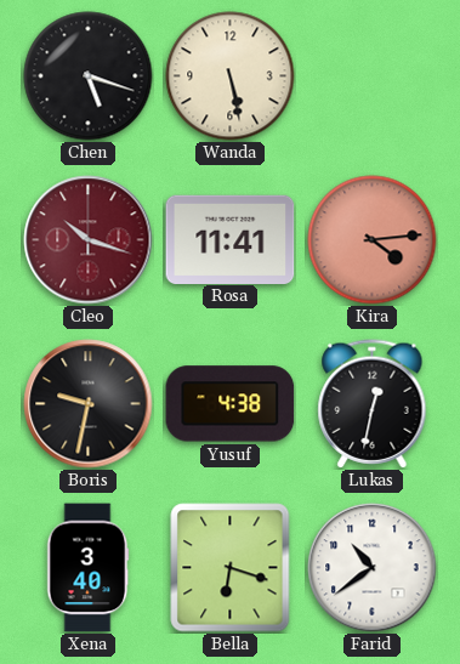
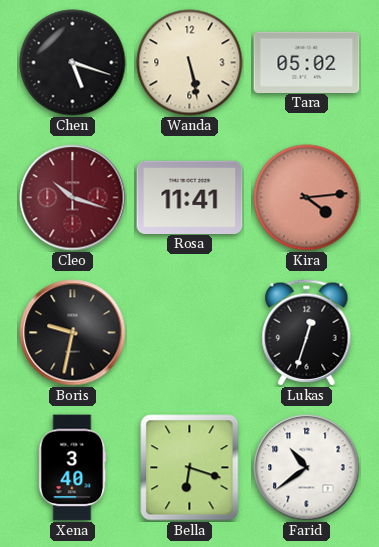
Tara: none -> 05:02 (307, 62)
Yusuf: 4:38 -> none (231, 404)
Lukas: 12:32 -> 12:33 (307, 333)
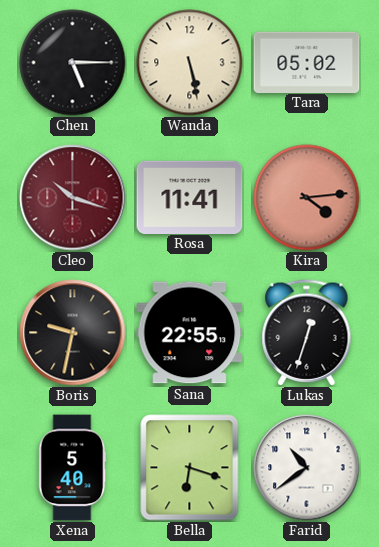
Chen: 5:18 -> 5:15 (73, 63)
Sana: none -> 22:55 (190, 333)
Xena: 3:40 -> 5:40 (72, 468)
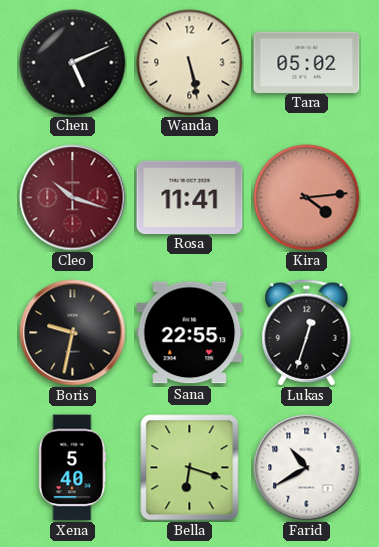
Chen: 5:15 -> 5:11 (73, 63)
Farid: 10:39 -> 10:40 (307, 468)
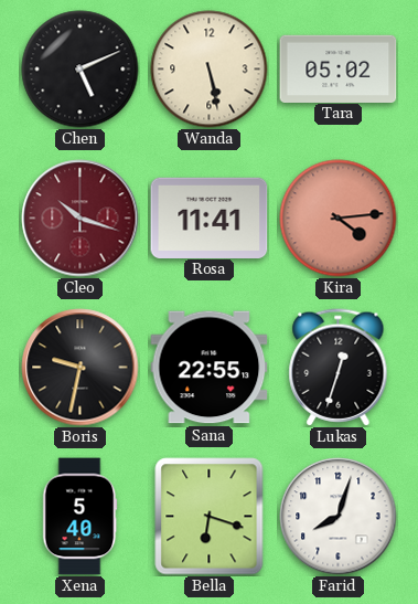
Farid: 10:40 -> 8:03 (339, 517)
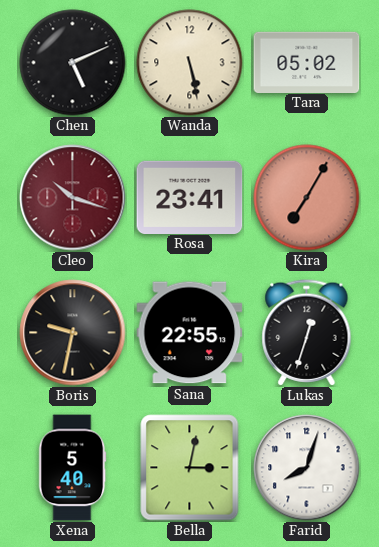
Rosa: 11:41 -> 23:41 (190, 197)
Kira: 4:14 -> 7:05 (307, 198)
Bella: 6:18 -> 3:02 (190, 468)
